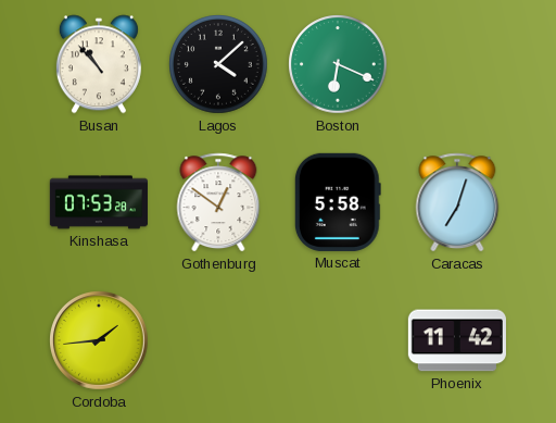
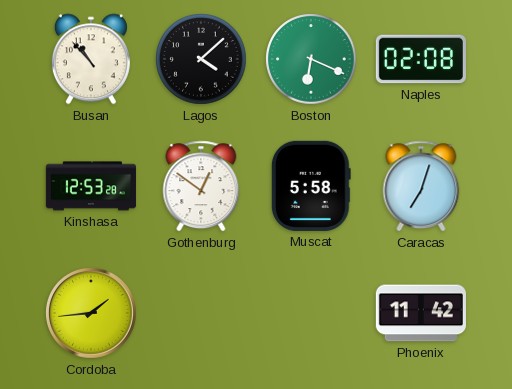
Naples: none -> 02:08 (421, 59)
Kinshasa: 07:53 -> 12:53 (91, 186)
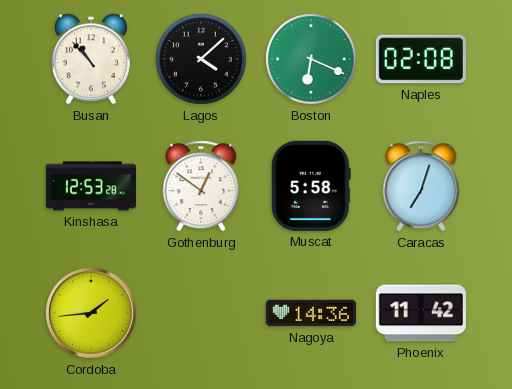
Nagoya: none -> 14:36 (311, 313)
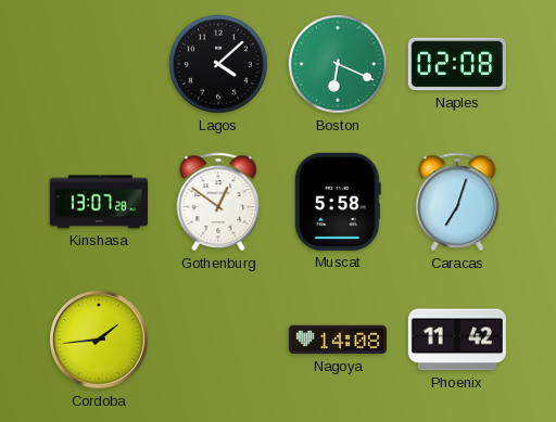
Busan: 10:53 -> none (91, 59)
Kinshasa: 12:53 -> 13:07 (99, 202)
Nagoya: 14:36 -> 14:08 (338, 340)
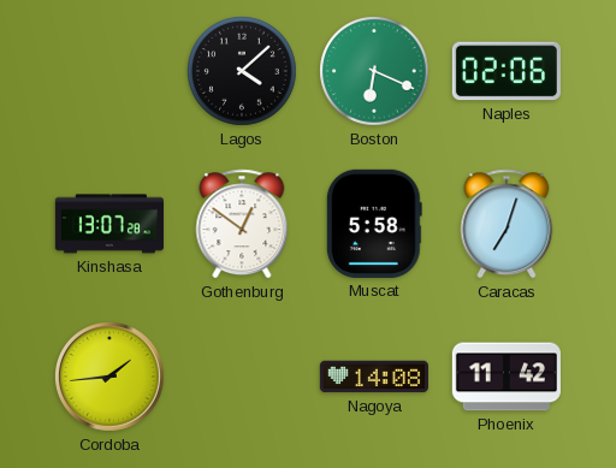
Naples: 02:08 -> 02:06 (507, 71)
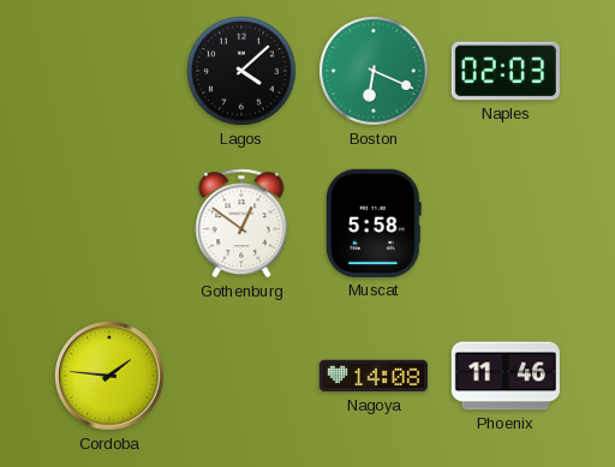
Naples: 02:06 -> 02:03 (506, 71)
Kinshasa: 13:07 -> none (109, 224)
Caracas: 7:03 -> none (507, 224)
Cordoba: 1:44 -> 1:46 (109, 376)
Phoenix: 11:42 -> 11:46 (506, 376)
